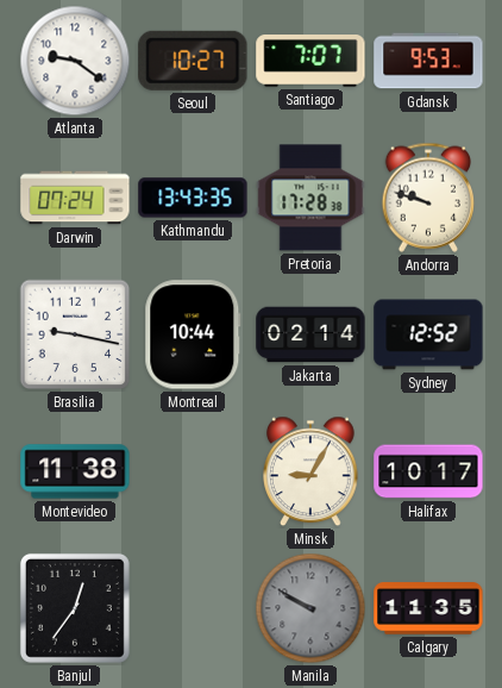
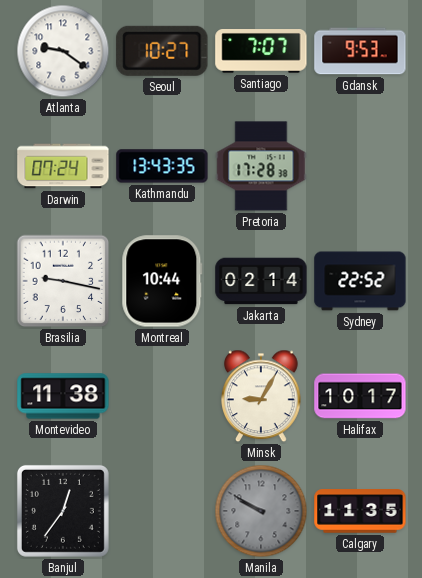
Andorra: 9:48 -> none (428, 198)
Sydney: 12:52 -> 22:52 (360, 281)
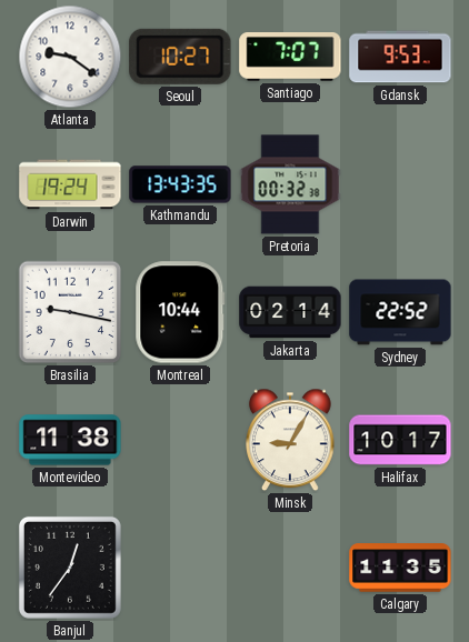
Darwin: 07:24 -> 19:24 (70, 184)
Pretoria: 17:28 -> 00:32 (290, 184)
Manila: 9:50 -> none (261, 511)
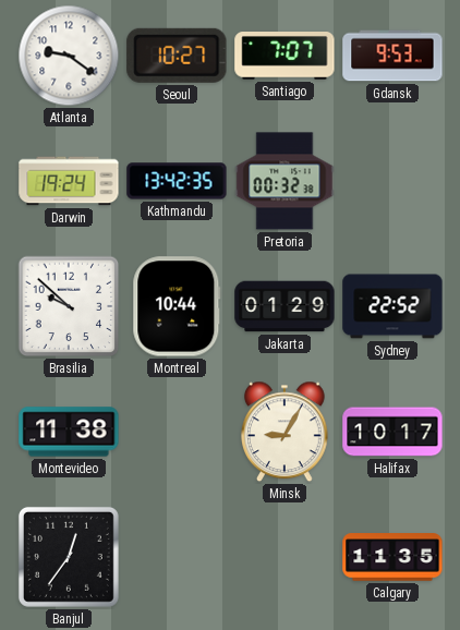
Kathmandu: 13:43 -> 13:42 (177, 181)
Brasilia: 9:17 -> 9:52 (69, 306)
Jakarta: 02:14 -> 01:29 (285, 306)
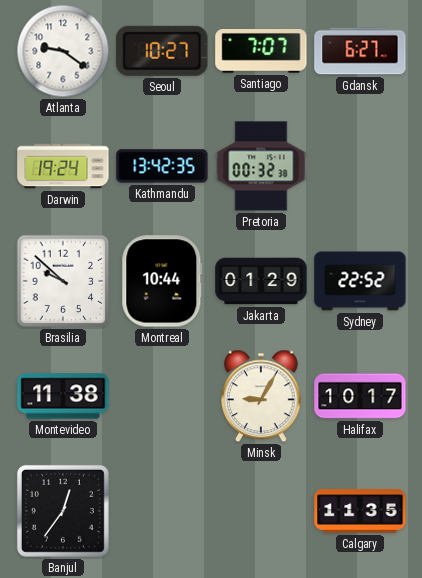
Gdansk: 9:53 -> 6:27 (360, 51)
